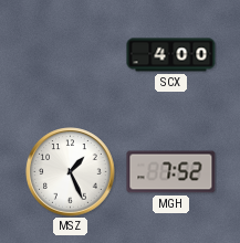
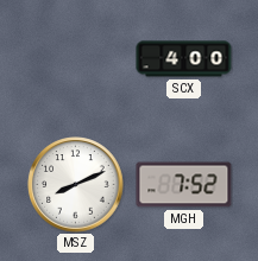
MSZ: 1:26 -> 8:11 (76, 185)
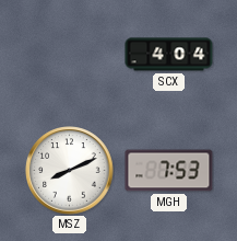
SCX: 4:00 -> 4:04 (169, 55)
MGH: 7:52 -> 7:53 (169, 171)
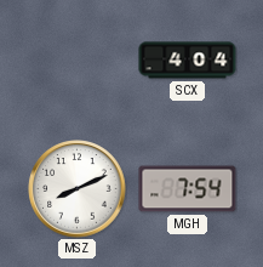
MGH: 7:53 -> 7:54 (188, 189)
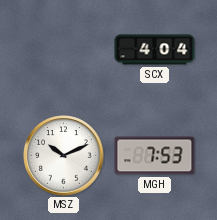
MSZ: 8:11 -> 10:11 (64, 156)
MGH: 7:54 -> 7:53 (155, 156)
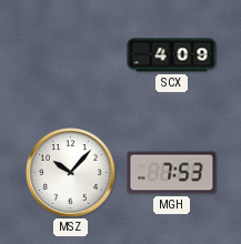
SCX: 4:04 -> 4:09 (172, 55)
MSZ: 10:11 -> 10:07 (71, 173)
